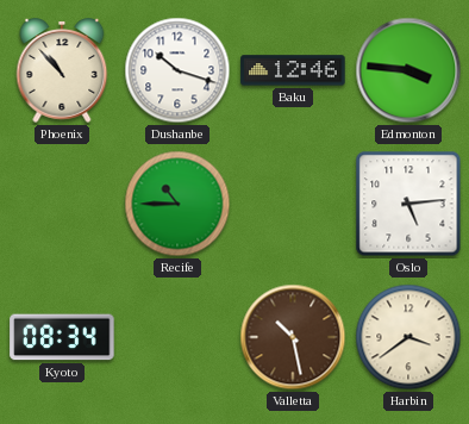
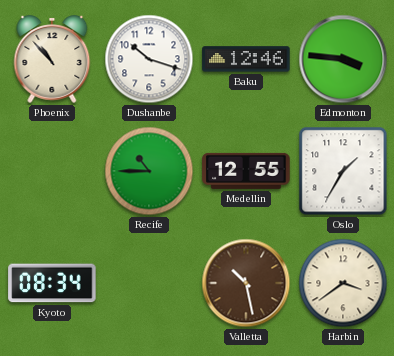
Medellin: none -> 12:55 (246, 171)
Oslo: 5:14 -> 1:35 (343, 171)
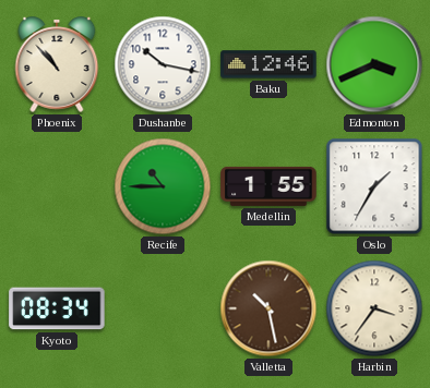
Dushanbe: 10:18 -> 10:17 (163, 64)
Edmonton: 3:46 -> 3:41 (374, 64)
Medellin: 12:55 -> 1:55 (268, 186)
Harbin: 3:39 -> 3:36 (374, 308)
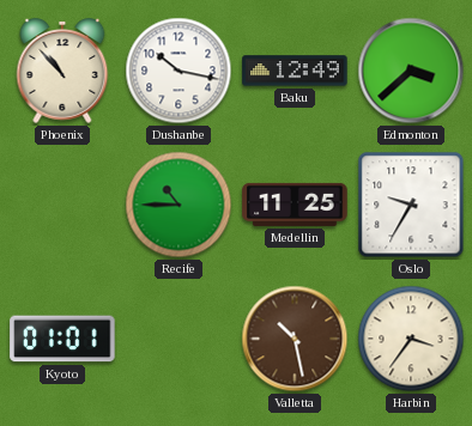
Baku: 12:46 -> 12:49 (295, 71)
Edmonton: 3:41 -> 3:38 (411, 71)
Medellin: 1:55 -> 11:25 (295, 205)
Oslo: 1:35 -> 9:35 (411, 205)
Kyoto: 08:34 -> 01:01 (62, 339)
